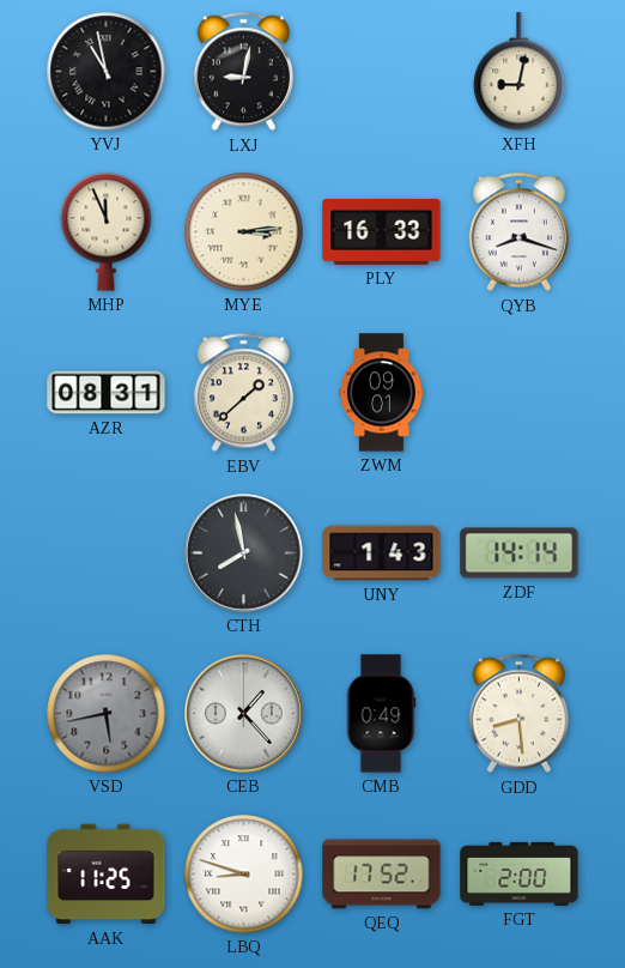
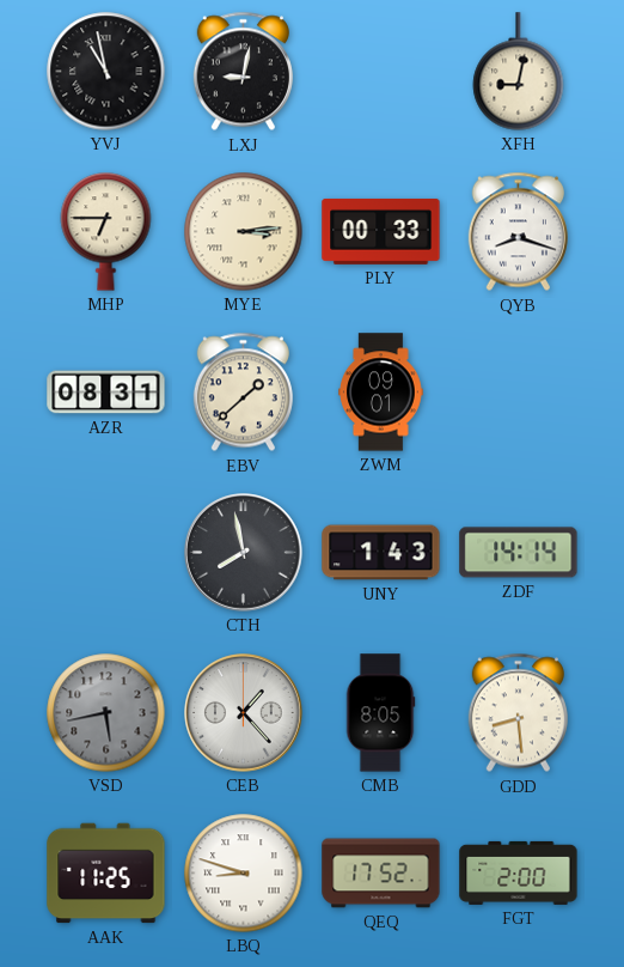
MHP: 11:56 -> 6:45 (106, 232)
PLY: 16:33 -> 00:33 (381, 231)
CMB: 0:49 -> 8:05 (380, 713)
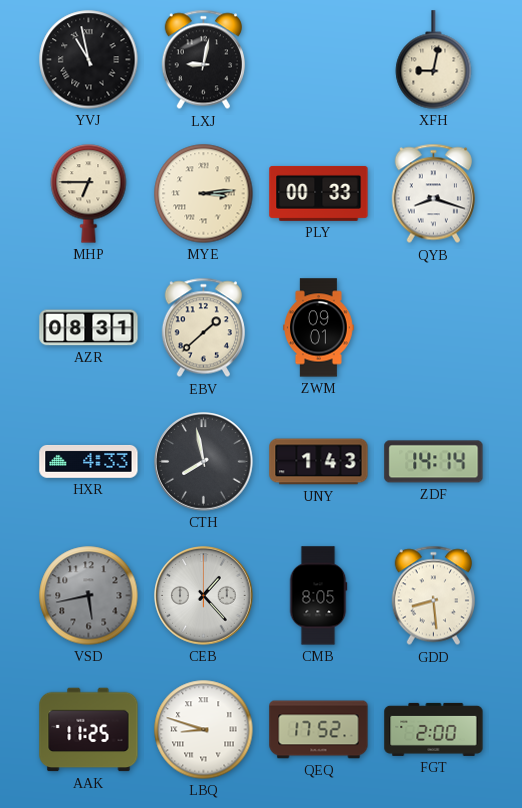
HXR: none -> 4:33 (89, 461)
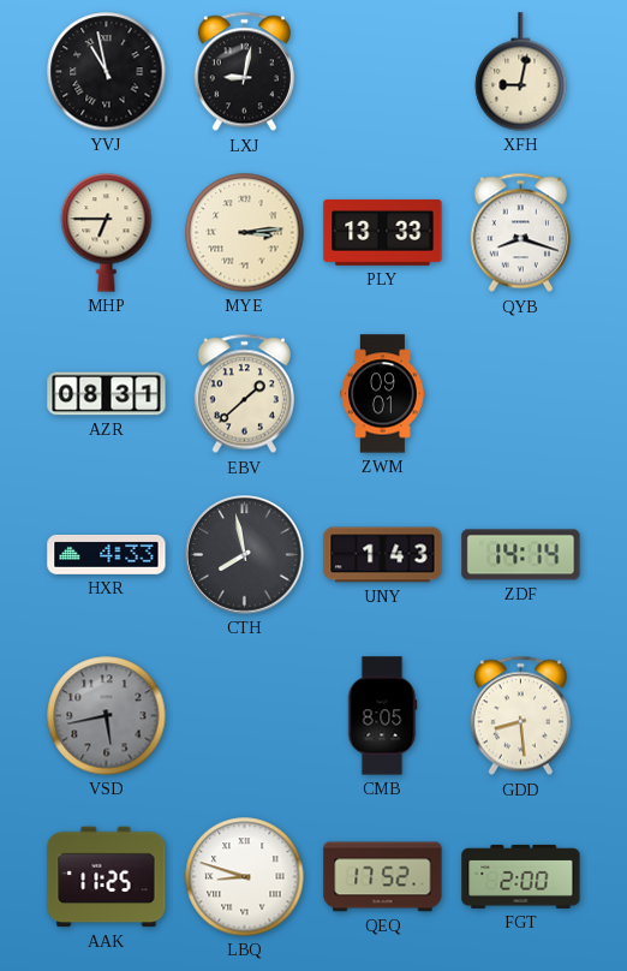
PLY: 00:33 -> 13:33 (383, 232)
CEB: 1:23 -> none (204, 596)
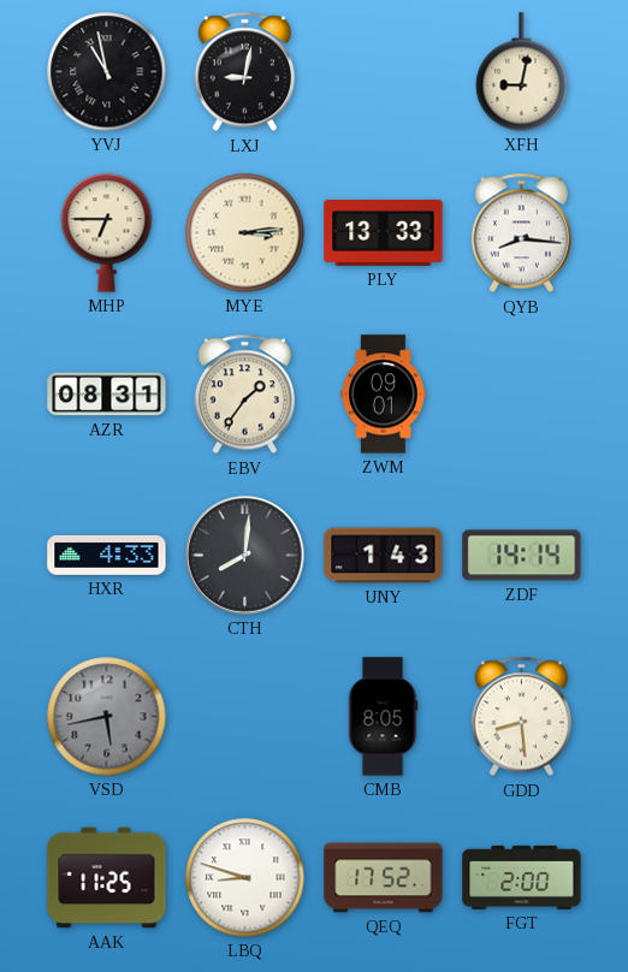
QYB: 8:18 -> 8:16 (521, 233)
EBV: 1:38 -> 1:36 (244, 395)
CTH: 7:58 -> 8:01 (245, 556)
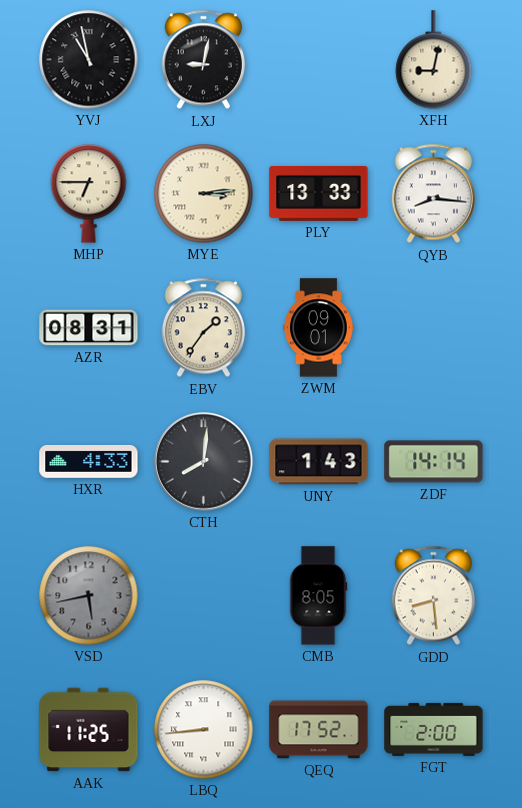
LBQ: 8:48 -> 8:44 (204, 730)
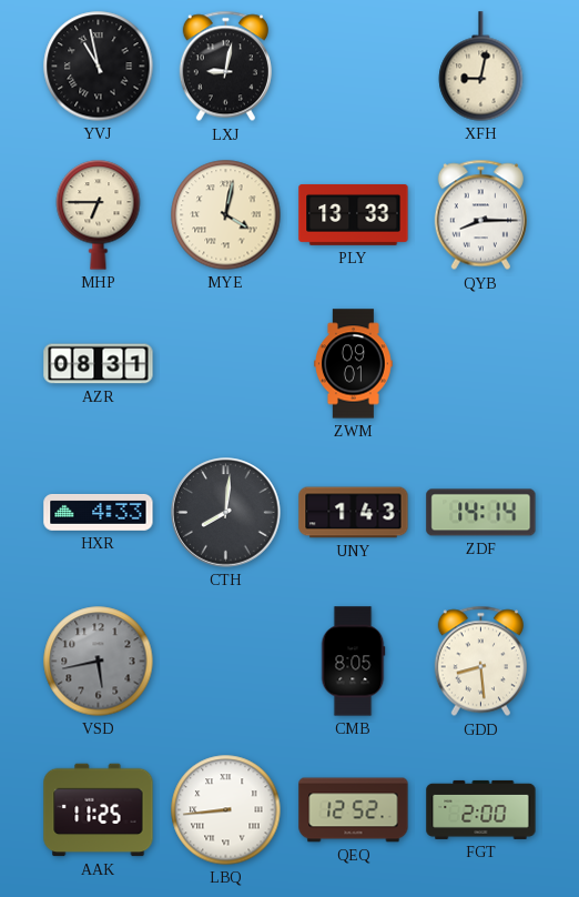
MYE: 3:14 -> 4:02 (226, 215)
QYB: 8:16 -> 8:15 (480, 215)
EBV: 1:36 -> none (203, 328)
QEQ: 17:52 -> 12:52 (354, 810)
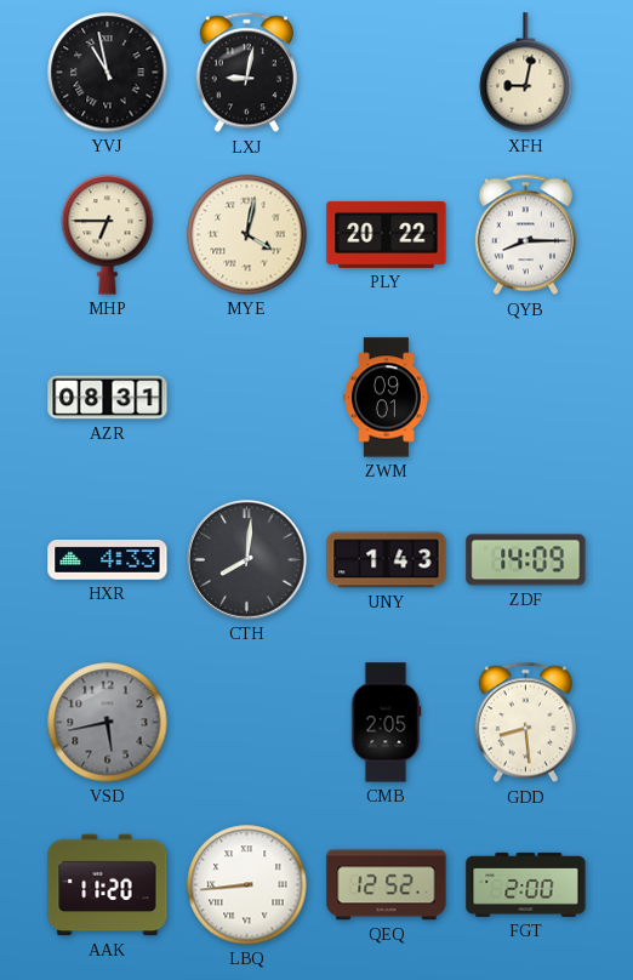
PLY: 13:33 -> 20:22 (387, 234)
ZDF: 14:14 -> 14:09 (526, 560)
CMB: 8:05 -> 2:05 (386, 723)
AAK: 11:25 -> 11:20 (108, 885)
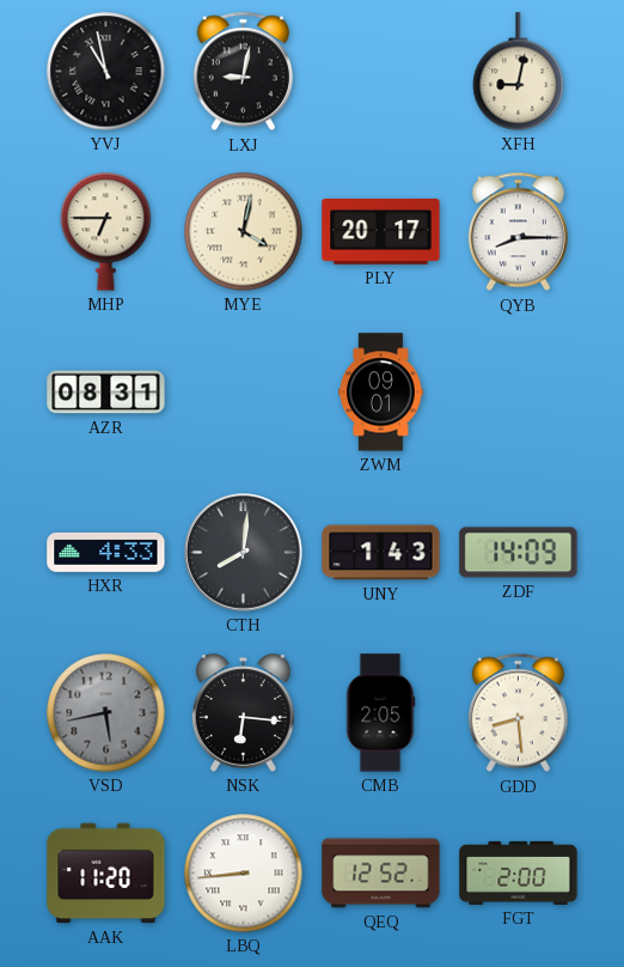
PLY: 20:22 -> 20:17 (381, 231)
NSK: none -> 6:16 (243, 713)
